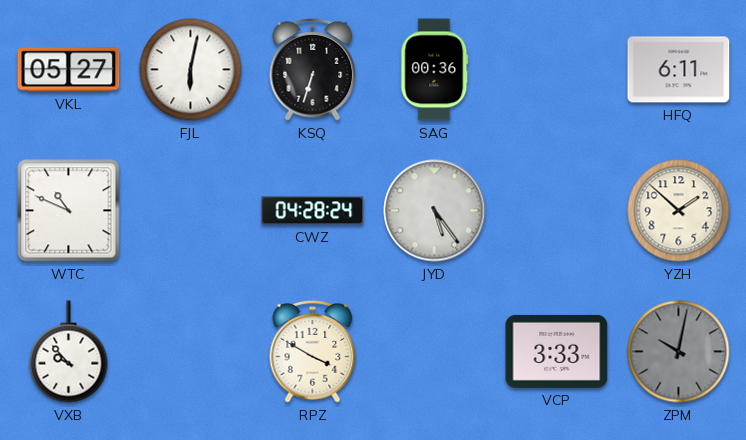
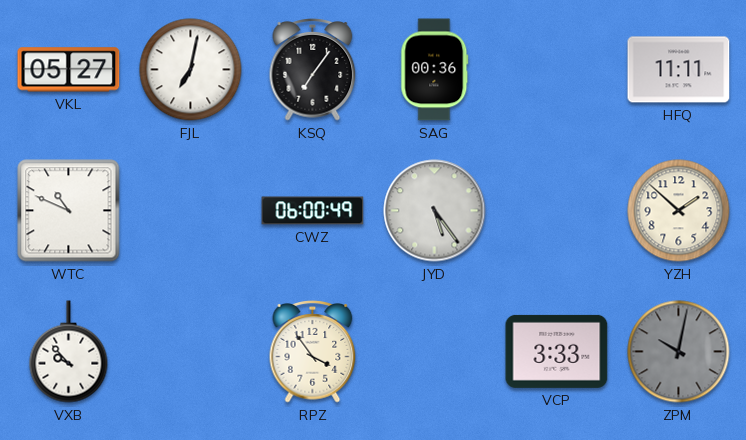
FJL: 6:02 -> 7:02 (191, 70)
KSQ: 6:33 -> 7:06 (313, 70)
HFQ: 6:11 -> 11:11 (679, 70)
CWZ: 04:28 -> 06:00 (313, 211)
RPZ: 3:50 -> 3:54 (313, 352)
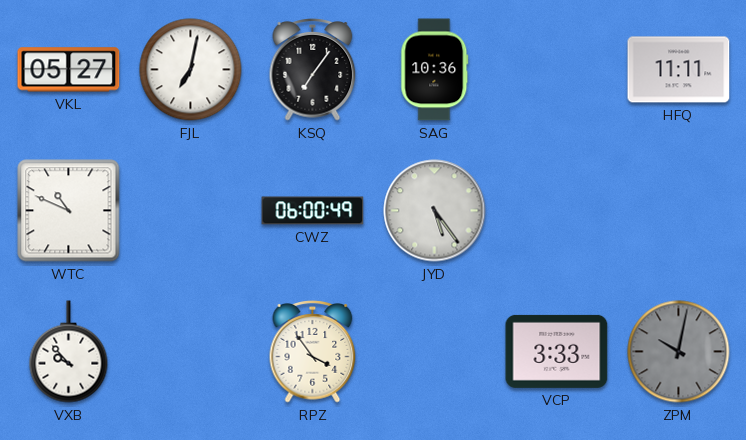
SAG: 00:36 -> 10:36 (435, 70)
YZH: 1:52 -> none (679, 211)
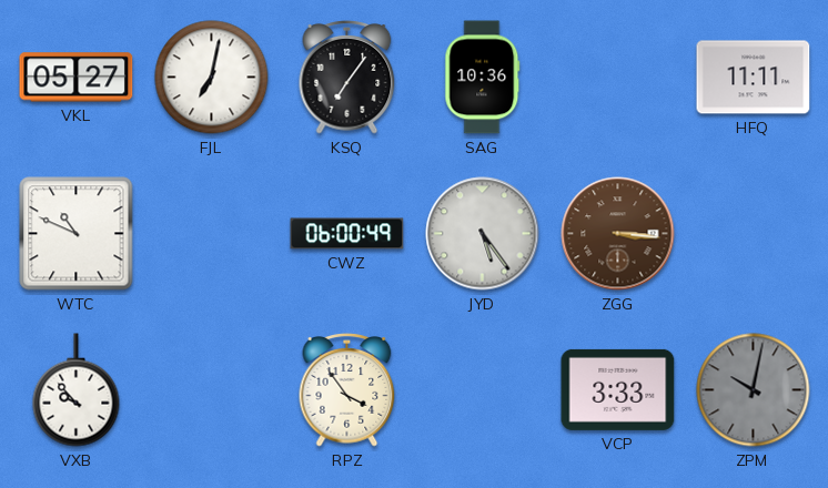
ZGG: none -> 3:16 (618, 234)
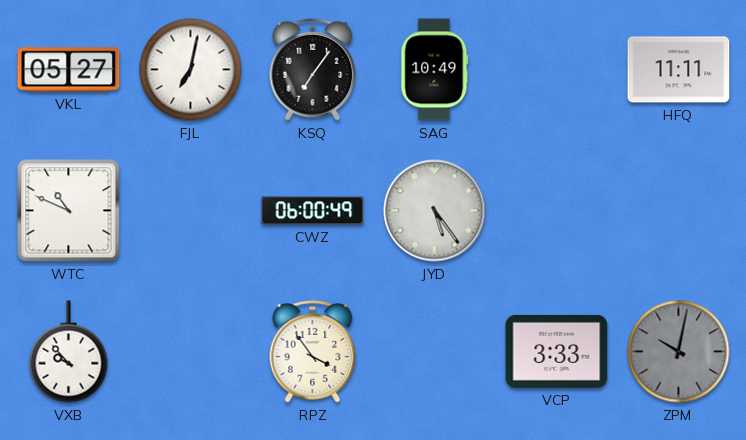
SAG: 10:36 -> 10:49 (435, 70)
ZGG: 3:16 -> none (618, 234)
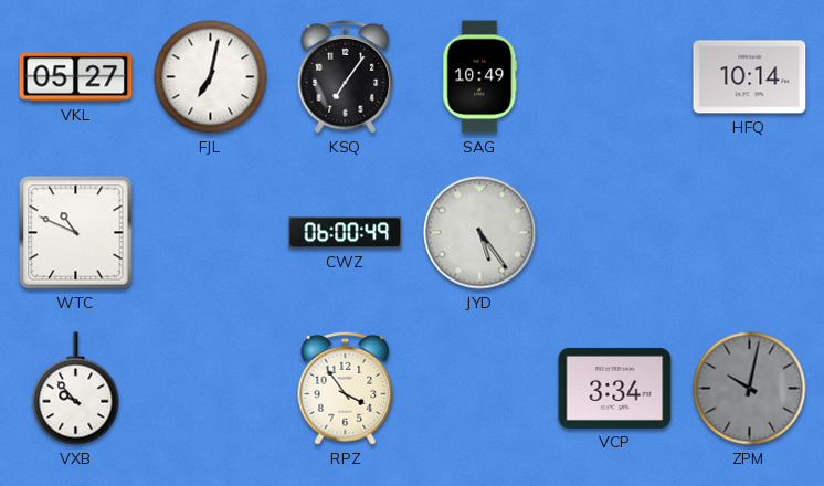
HFQ: 11:11 -> 10:14 (750, 77)
VCP: 3:33 -> 3:34 (615, 388)
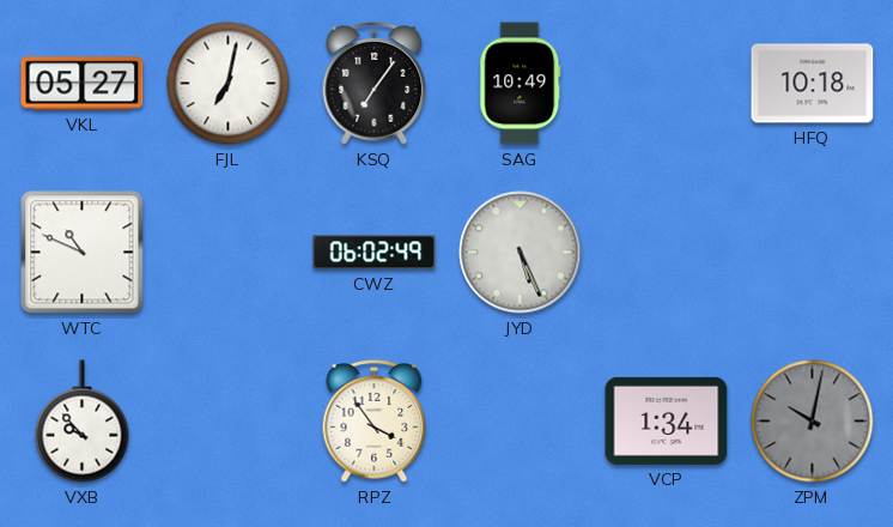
HFQ: 10:14 -> 10:18 (813, 84)
CWZ: 06:00 -> 06:02 (375, 253)
JYD: 5:24 -> 5:26 (521, 253)
VCP: 3:34 -> 1:34 (667, 420)
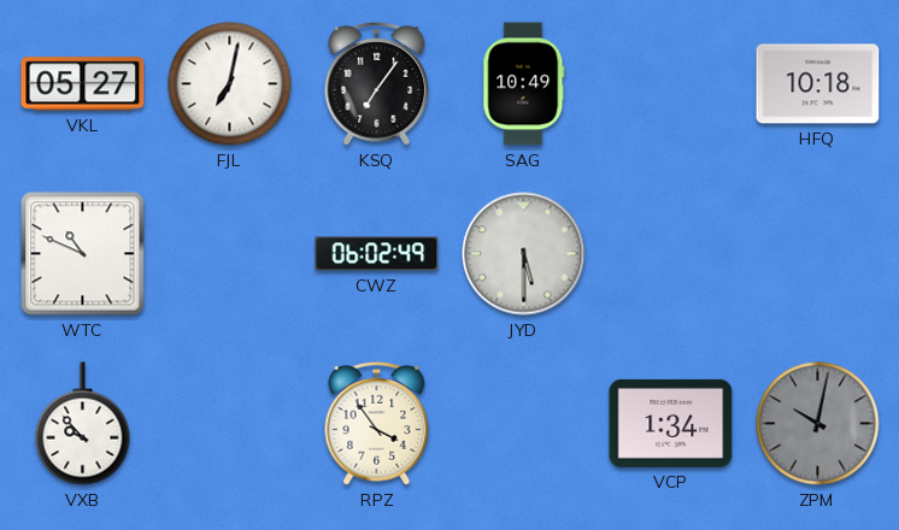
JYD: 5:26 -> 5:30 (524, 254)
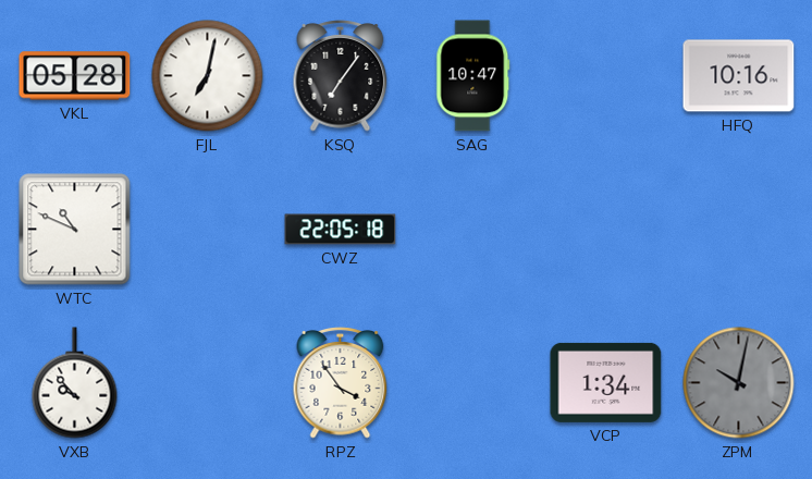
VKL: 05:27 -> 05:28 (75, 76)
SAG: 10:49 -> 10:47 (473, 76)
HFQ: 10:18 -> 10:16 (739, 76)
CWZ: 06:02 -> 22:05 (341, 230)
JYD: 5:30 -> none (524, 254)
